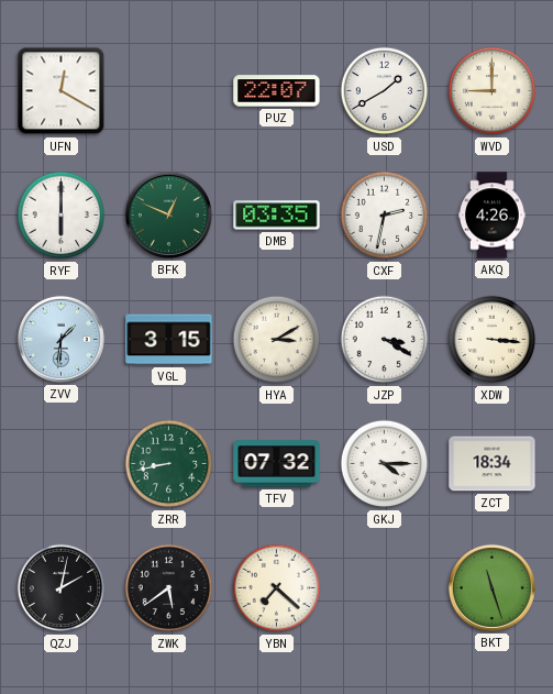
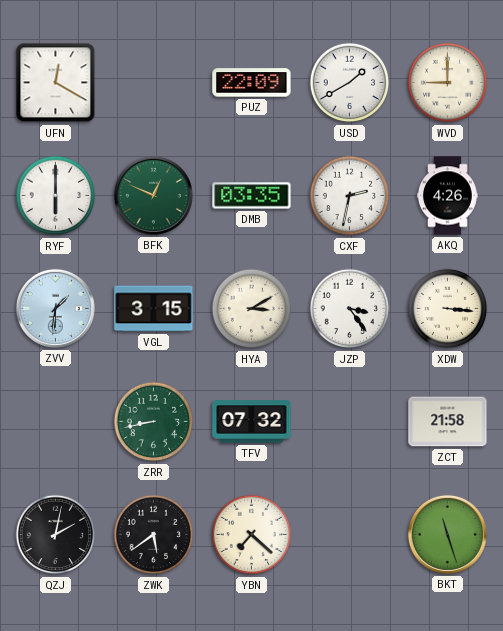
PUZ: 22:07 -> 22:09 (252, 83)
JZP: 3:20 -> 3:24 (350, 309)
GKJ: 4:15 -> none (385, 464)
ZCT: 18:34 -> 21:58 (448, 422)
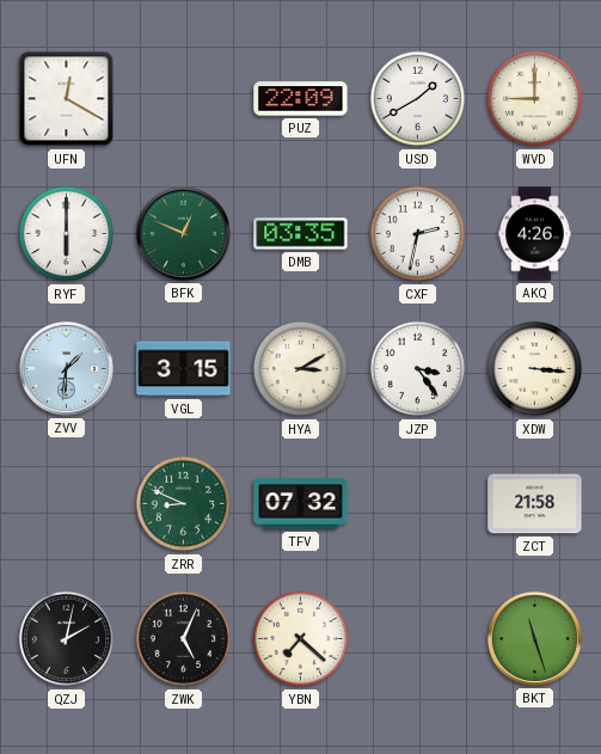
ZRR: 8:43 -> 8:49 (184, 504)
ZWK: 5:39 -> 5:04 (184, 639)
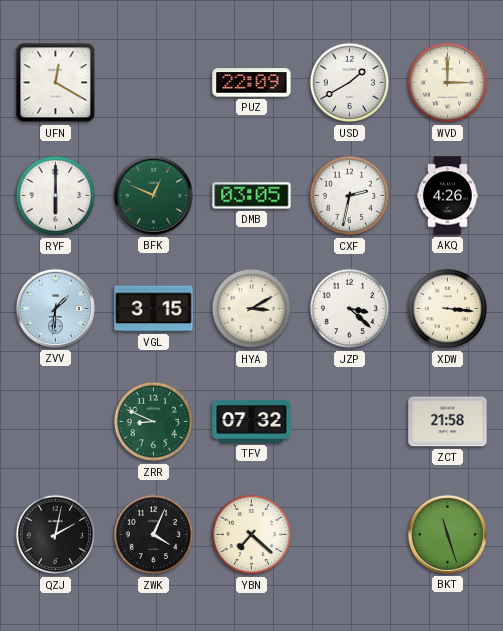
WVD: 9:00 -> 3:00 (448, 83)
DMB: 03:35 -> 03:05 (252, 196)
JZP: 3:24 -> 3:22 (350, 309)
ZWK: 5:04 -> 4:04 (154, 535)
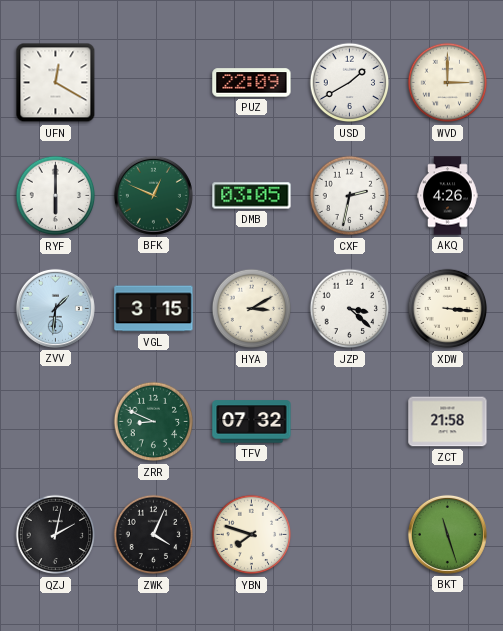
YBN: 7:22 -> 7:48 (252, 535)
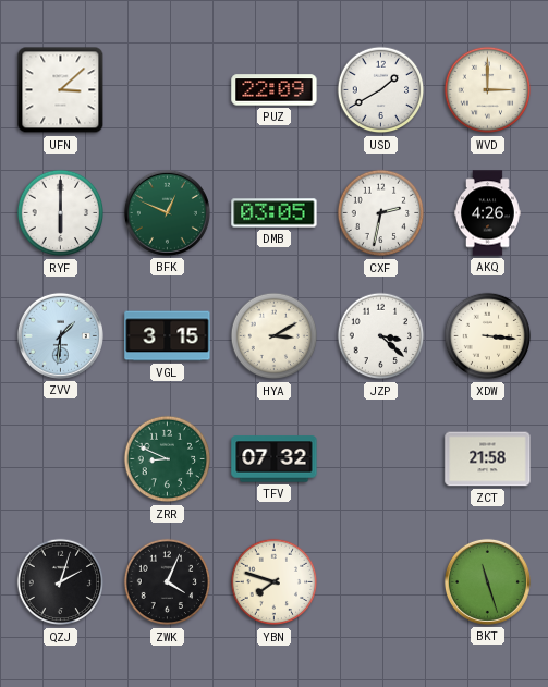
UFN: 12:20 -> 3:08 (61, 90)
QZJ: 2:02 -> 2:03 (61, 582)
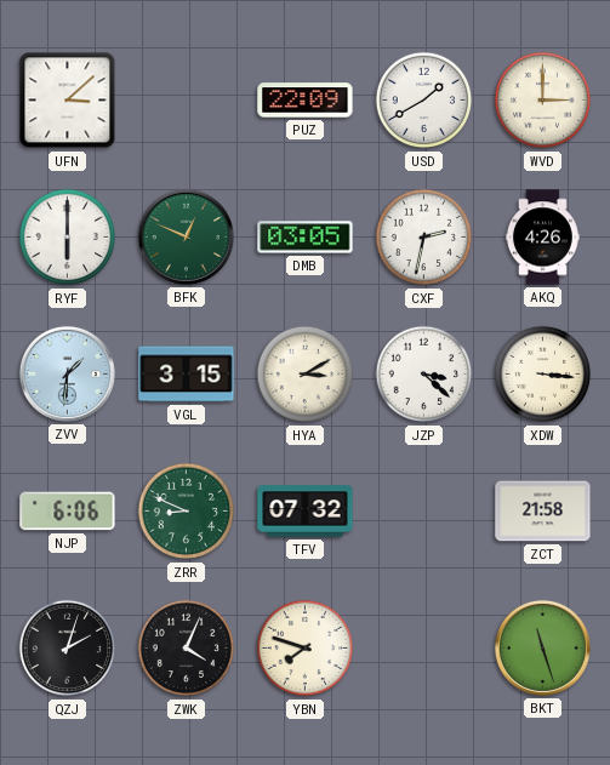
NJP: none -> 6:06 (68, 512)
